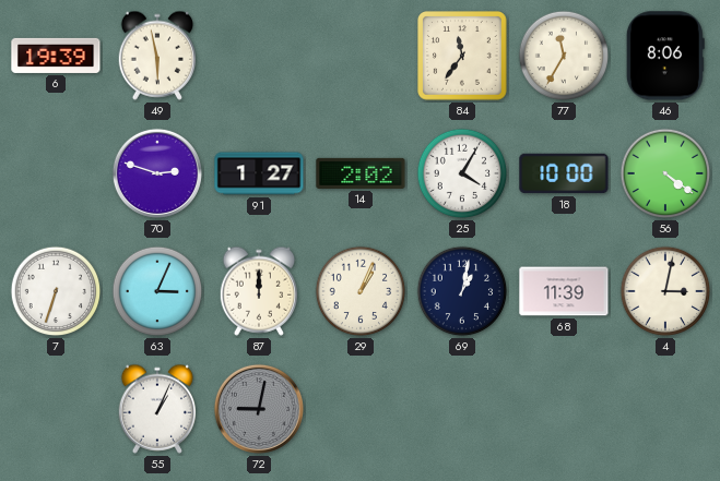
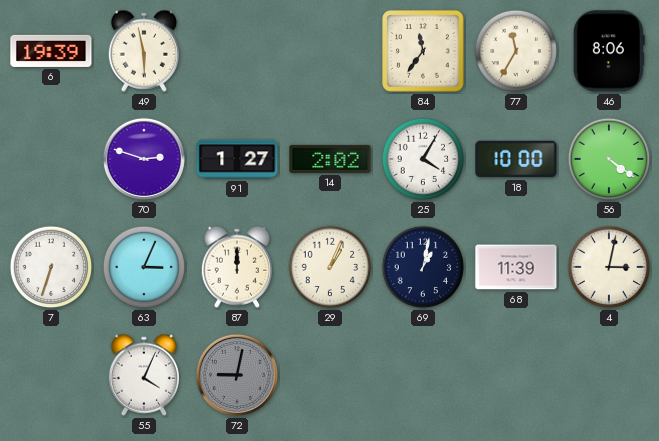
55: 1:04 -> 4:04 (143, 375)
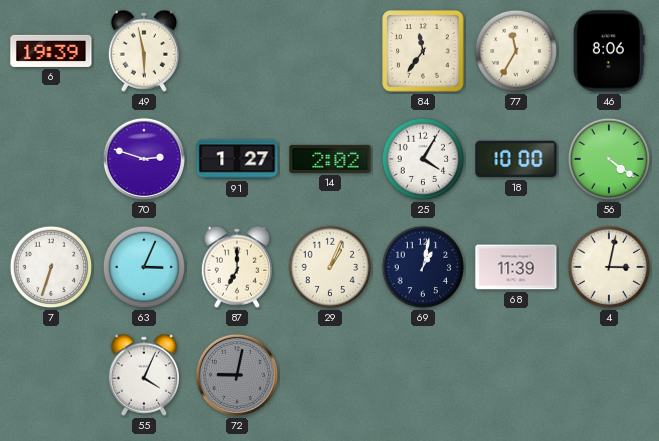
87: 12:00 -> 7:00 (236, 267)
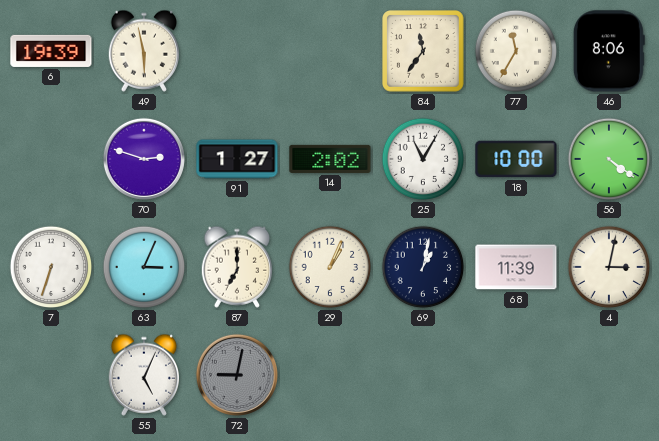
25: 4:05 -> 11:05 (423, 159)
55: 4:04 -> 5:04 (143, 375)
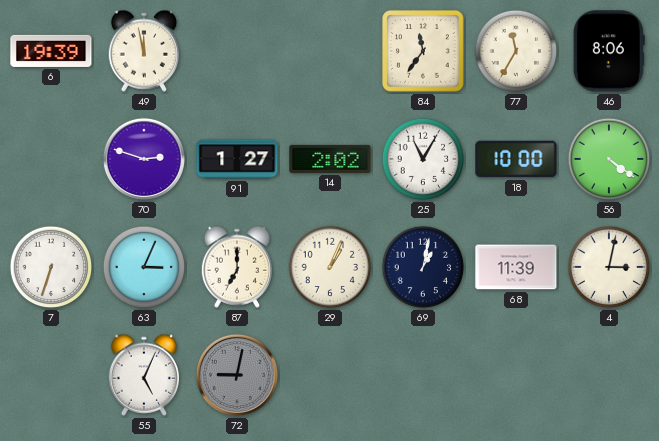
49: 5:58 -> 11:58 (143, 51)
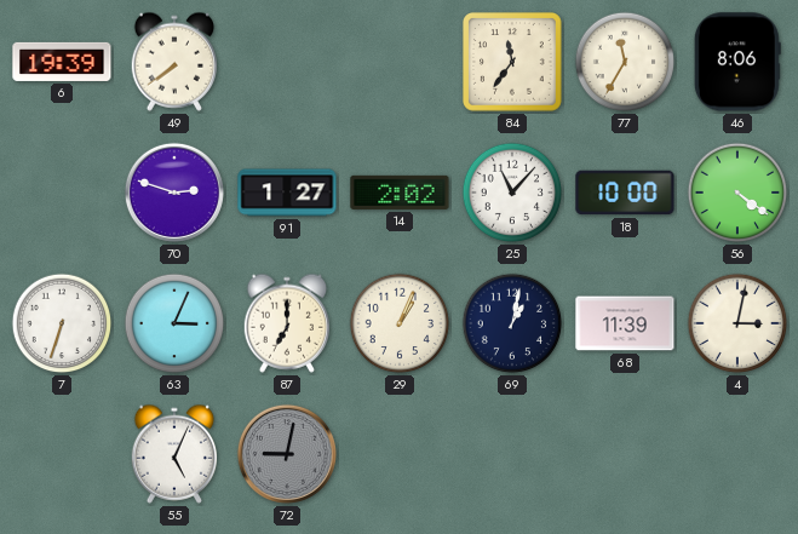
49: 11:58 -> 7:39 (173, 62)
25: 11:05 -> 11:07 (512, 193)
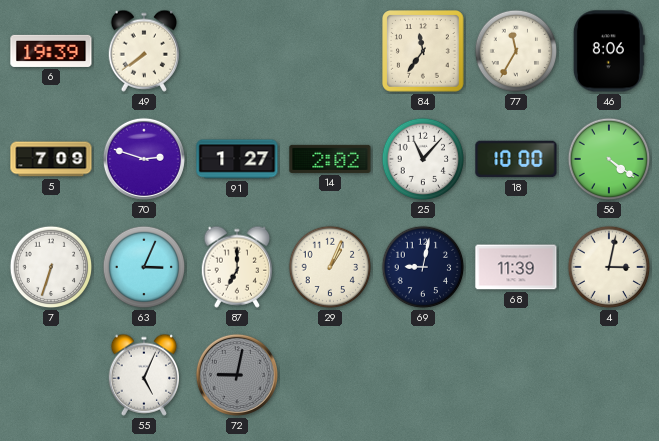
5: none -> 7:09 (51, 159)
69: 1:02 -> 9:02 (423, 267)
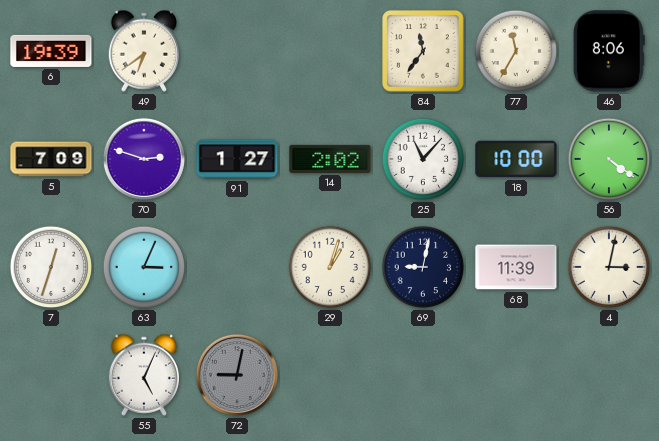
49: 7:39 -> 6:39 (143, 51)
7: 6:33 -> 12:33 (51, 267)
87: 7:00 -> none (236, 267)
29: 1:04 -> 1:03 (330, 267)
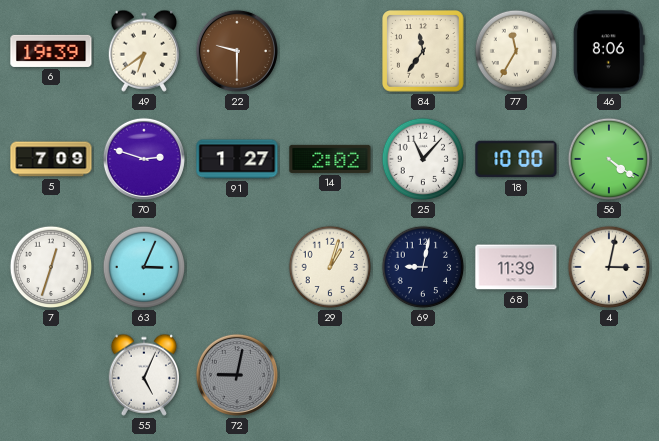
22: none -> 9:30 (237, 51)
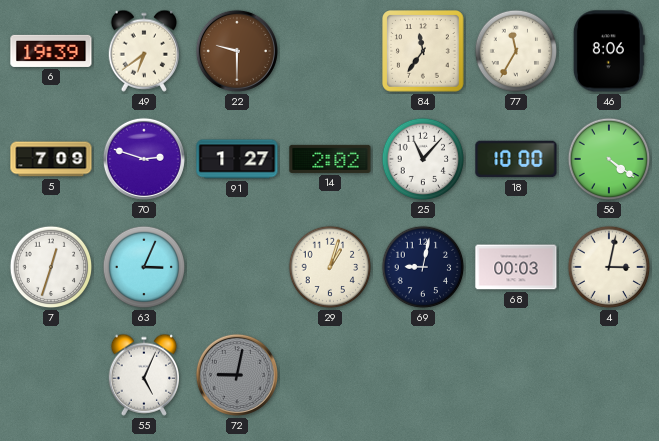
68: 11:39 -> 00:03 (516, 267)
